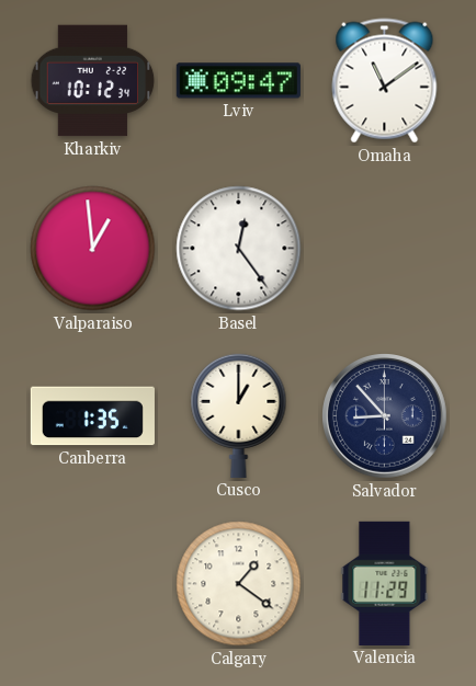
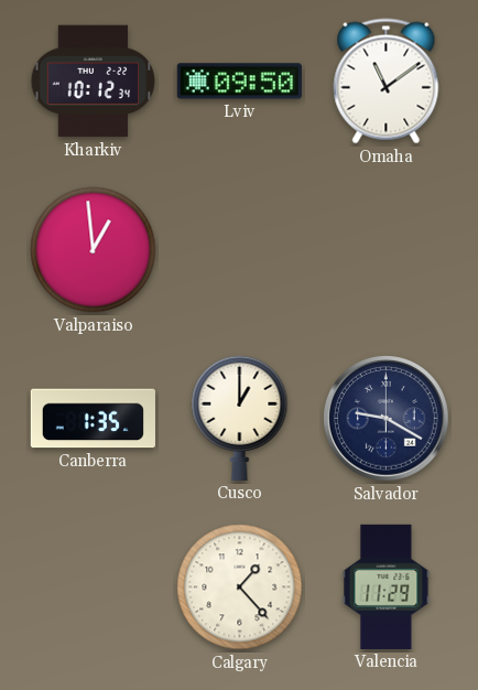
Lviv: 09:47 -> 09:50 (239, 82)
Basel: 12:24 -> none (239, 249)
Salvador: 8:53 -> 9:20 (387, 419)
Calgary: 1:21 -> 1:23 (240, 587)
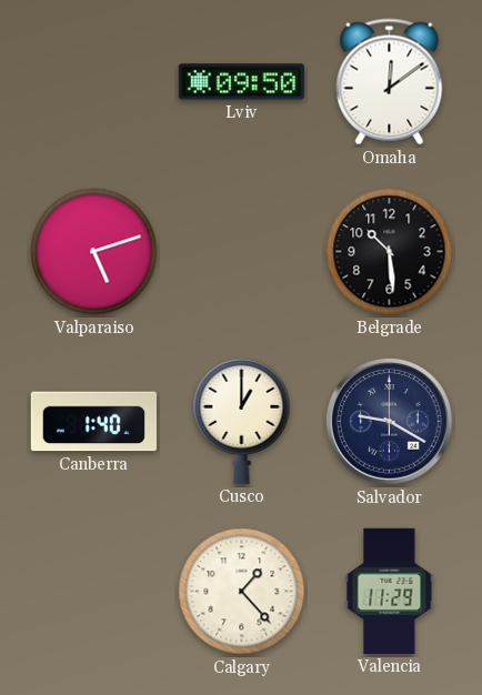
Kharkiv: 10:12 -> none (94, 82)
Omaha: 11:09 -> 12:09 (390, 82)
Valparaiso: 12:59 -> 5:12 (94, 252)
Belgrade: none -> 10:29 (390, 252)
Canberra: 1:35 -> 1:40 (93, 422)
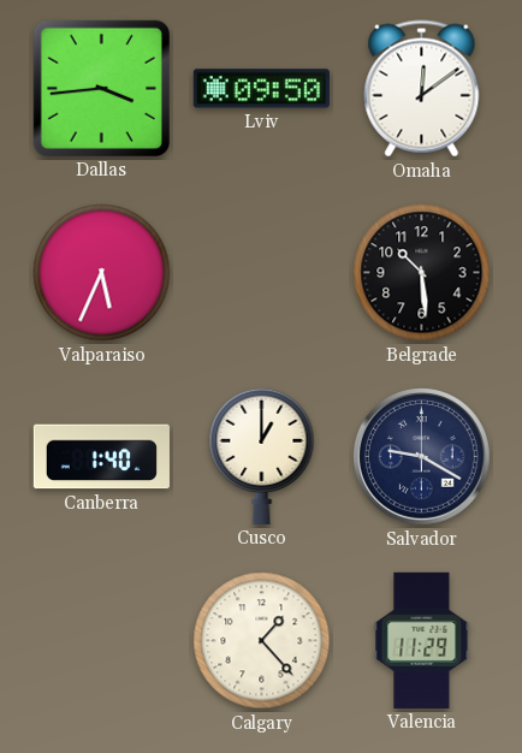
Dallas: none -> 3:44 (101, 88)
Valparaiso: 5:12 -> 5:34 (102, 273)
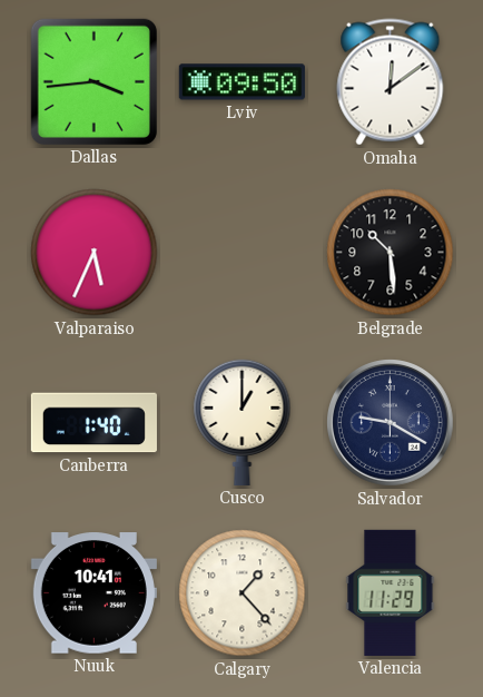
Nuuk: none -> 10:41 (93, 593)
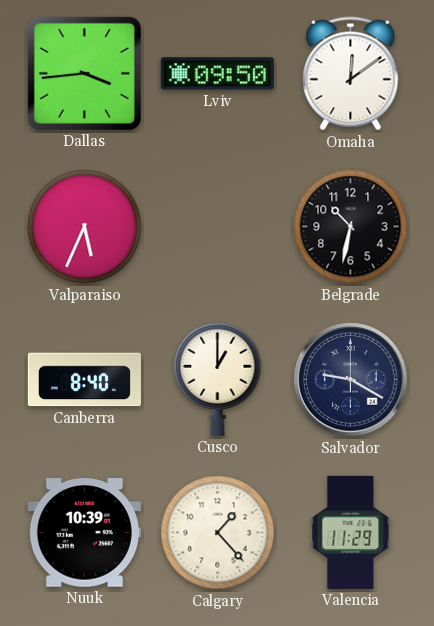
Belgrade: 10:29 -> 10:32 (351, 227)
Canberra: 1:40 -> 8:40 (84, 380)
Nuuk: 10:41 -> 10:39 (84, 533)
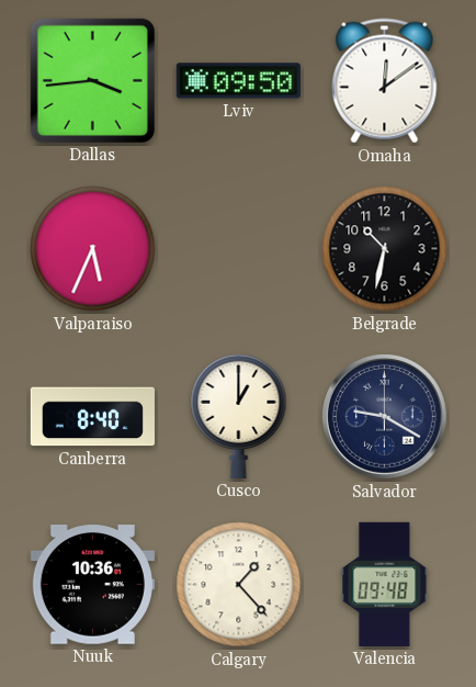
Nuuk: 10:39 -> 10:36 (92, 585)
Valencia: 11:29 -> 09:48 (385, 584)
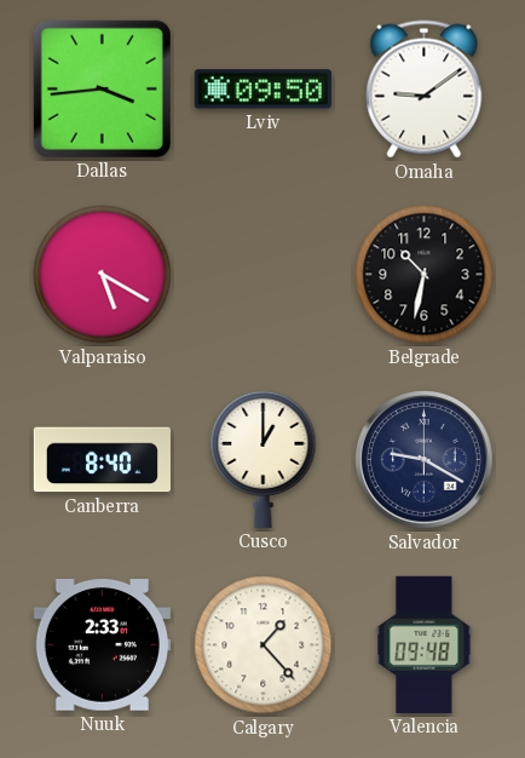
Omaha: 12:09 -> 9:09 (425, 90)
Valparaiso: 5:34 -> 5:20 (103, 275)
Nuuk: 10:36 -> 2:33 (102, 645)
